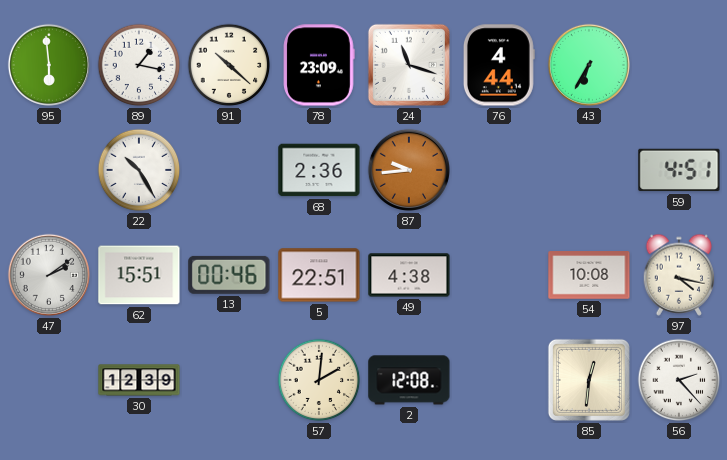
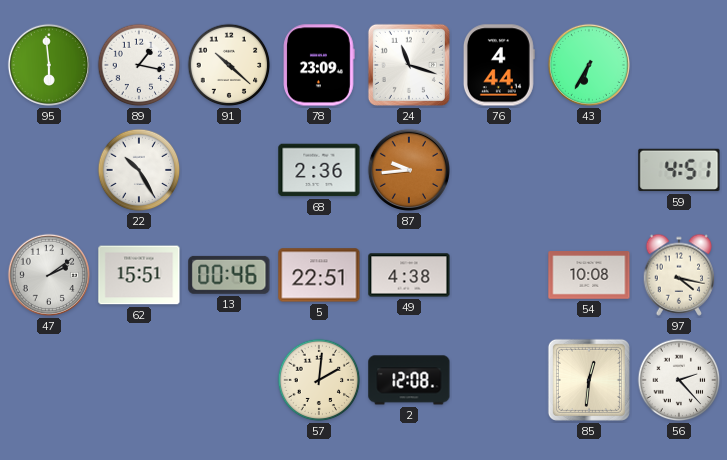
30: 12:39 -> none (139, 380)
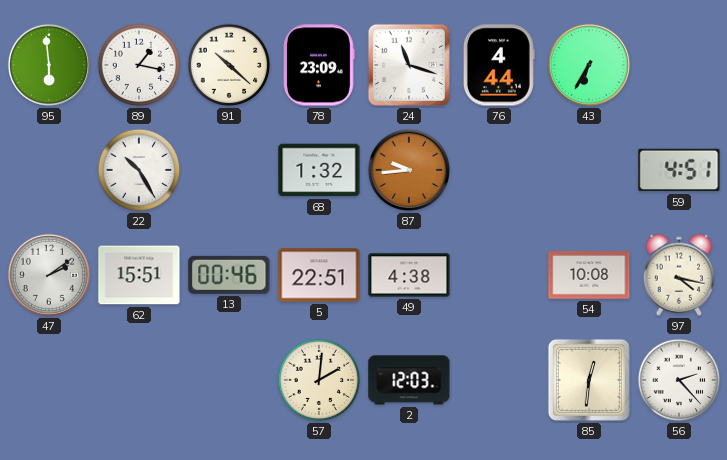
68: 2:36 -> 1:32 (319, 170)
2: 12:08 -> 12:03 (409, 380)
